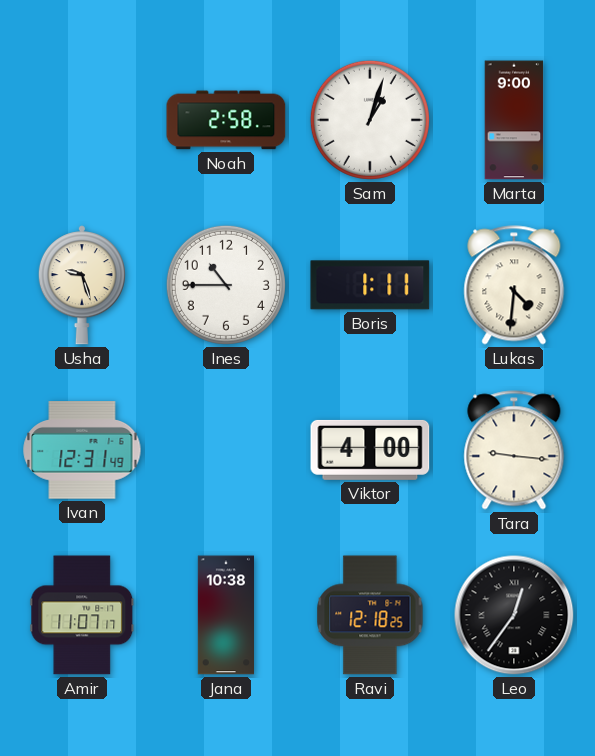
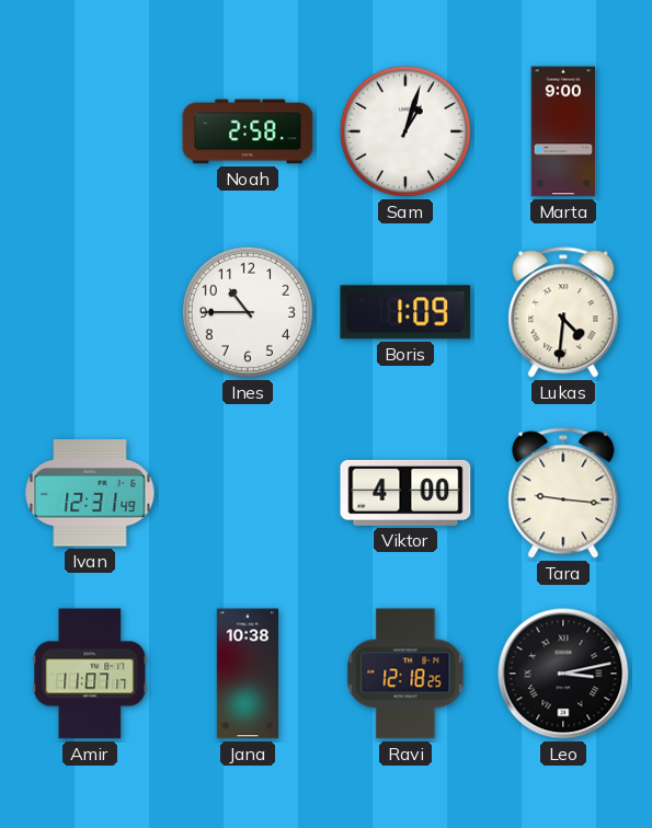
Usha: 9:27 -> none (82, 285)
Boris: 1:11 -> 1:09 (405, 312)
Leo: 12:36 -> 3:13 (563, 674)
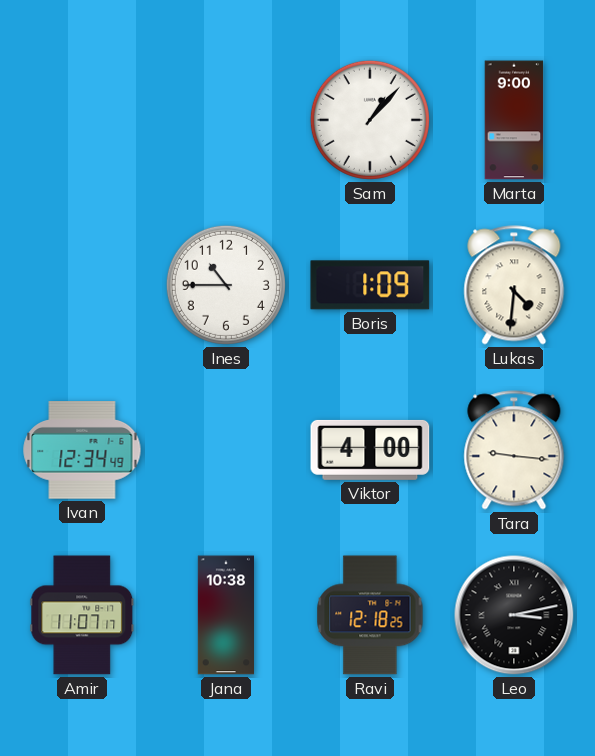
Noah: 2:58 -> none (248, 131)
Sam: 1:03 -> 1:07 (370, 120)
Ivan: 12:31 -> 12:34 (82, 450)
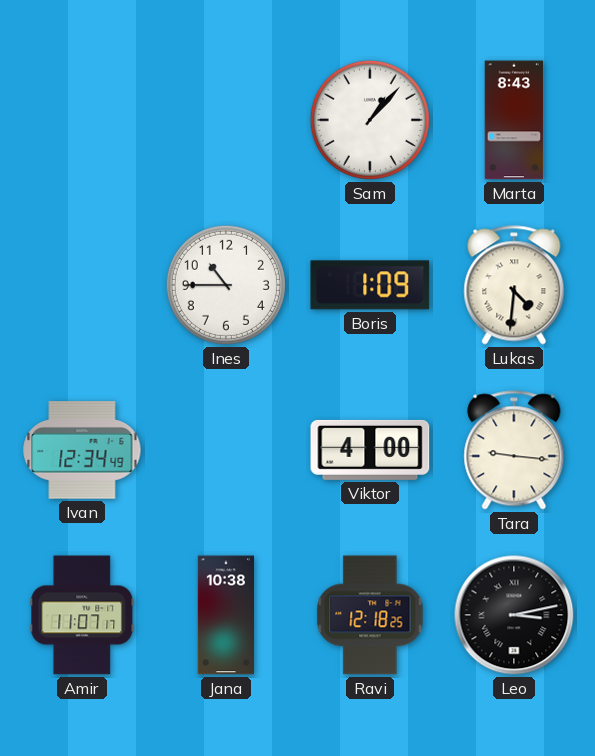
Marta: 9:00 -> 8:43 (514, 120)
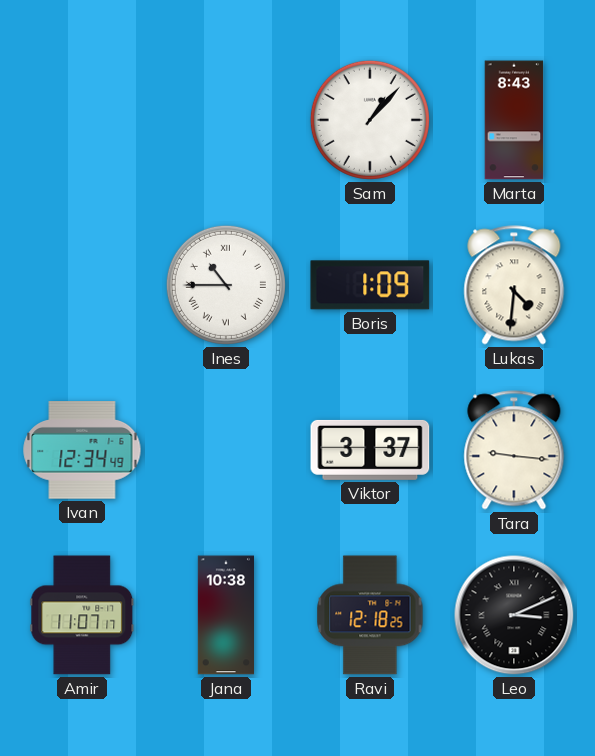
Ines numerals: Arabic -> Roman (226, 285)
Viktor: 4:00 -> 3:37 (370, 450)
Leo: 3:13 -> 3:11 (514, 615)
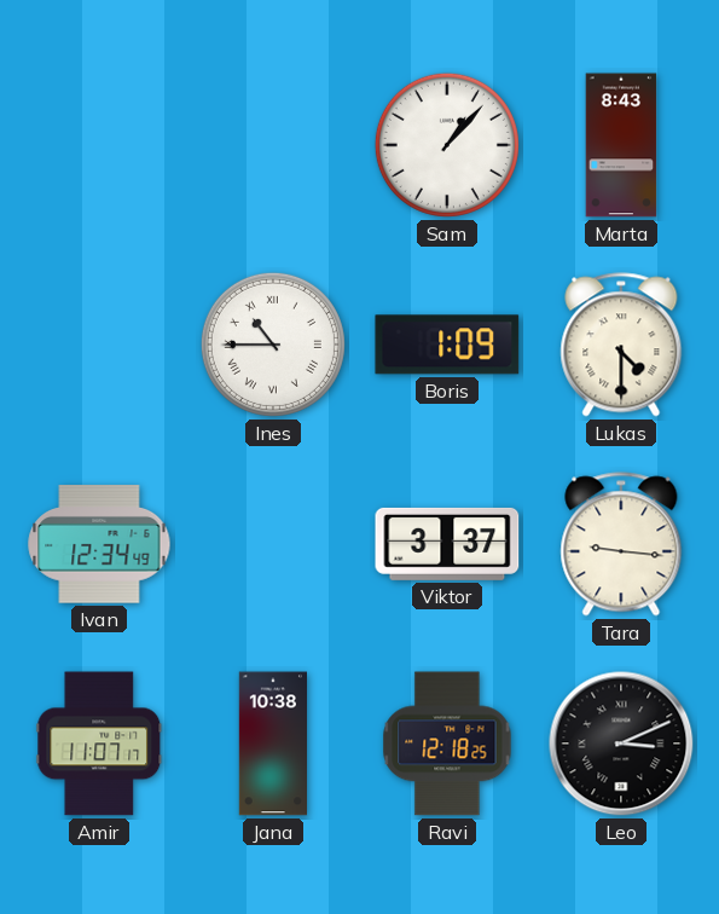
Lukas: 4:31 -> 4:30 (621, 345)
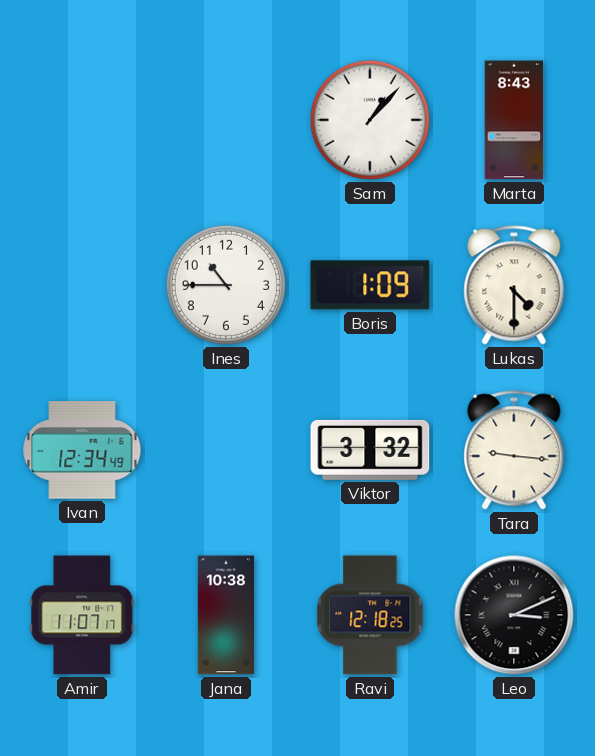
Ines numerals: Roman -> Arabic (226, 285)
Viktor: 3:37 -> 3:32 (370, 450)
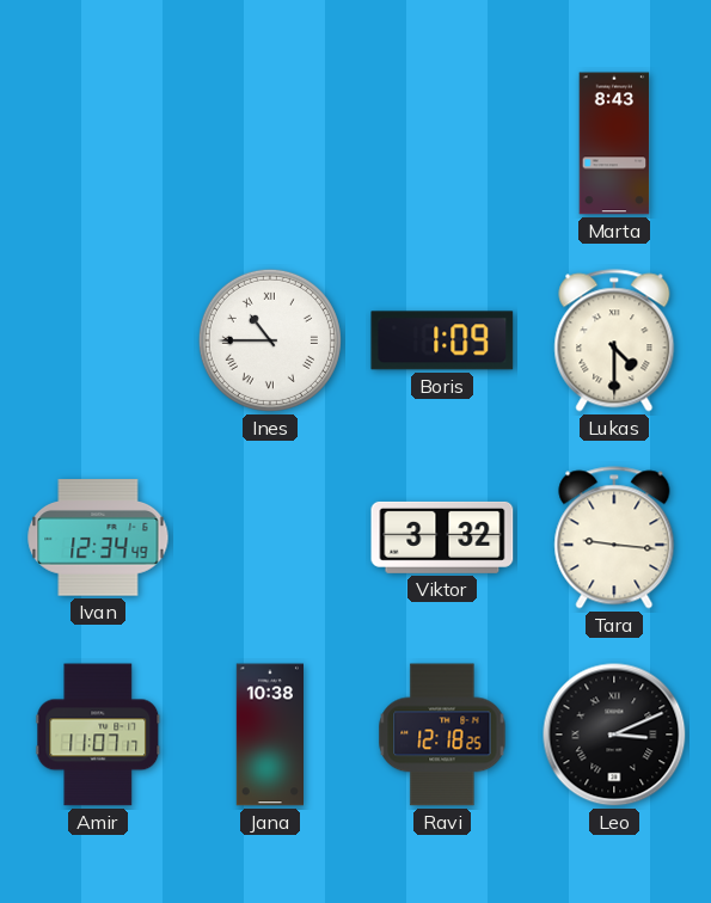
Sam: 1:07 -> none (370, 120)
Ines numerals: Arabic -> Roman (270, 340)
